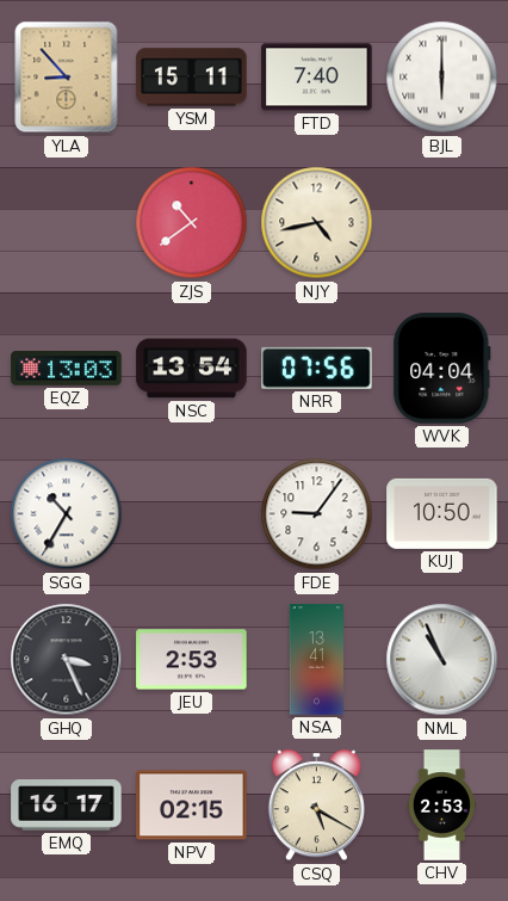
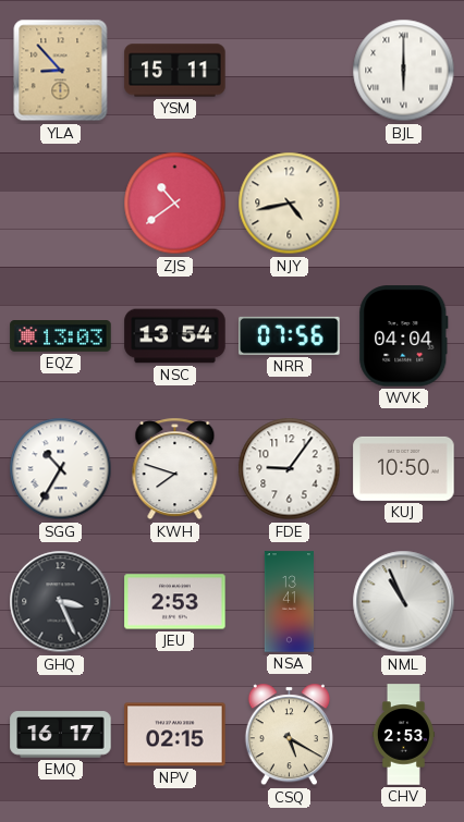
FTD: 7:40 -> none (317, 78)
KWH: none -> 7:48 (175, 469)
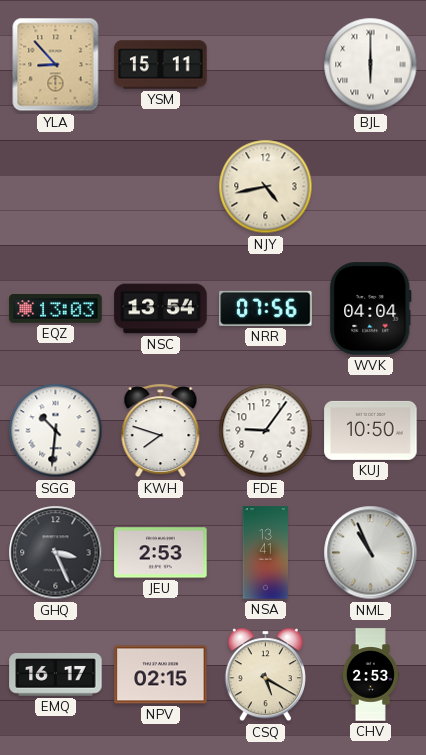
ZJS: 10:39 -> none (175, 204)
SGG: 10:35 -> 10:31 (56, 431)
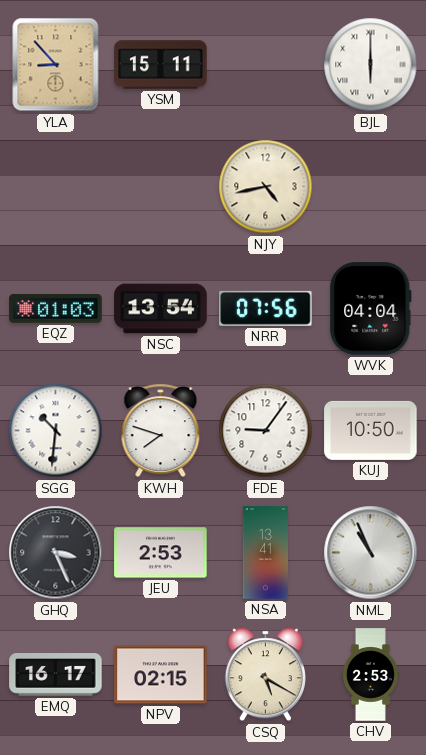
EQZ: 13:03 -> 01:03 (56, 309)
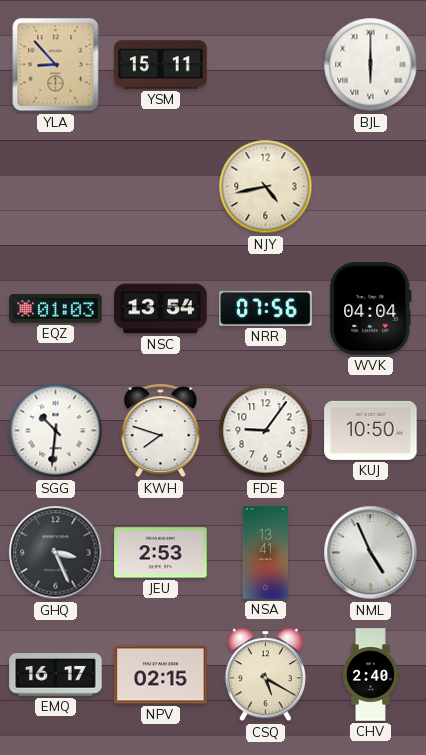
NML: 10:56 -> 4:56 (371, 553)
CHV: 2:53 -> 2:40 (370, 675)
